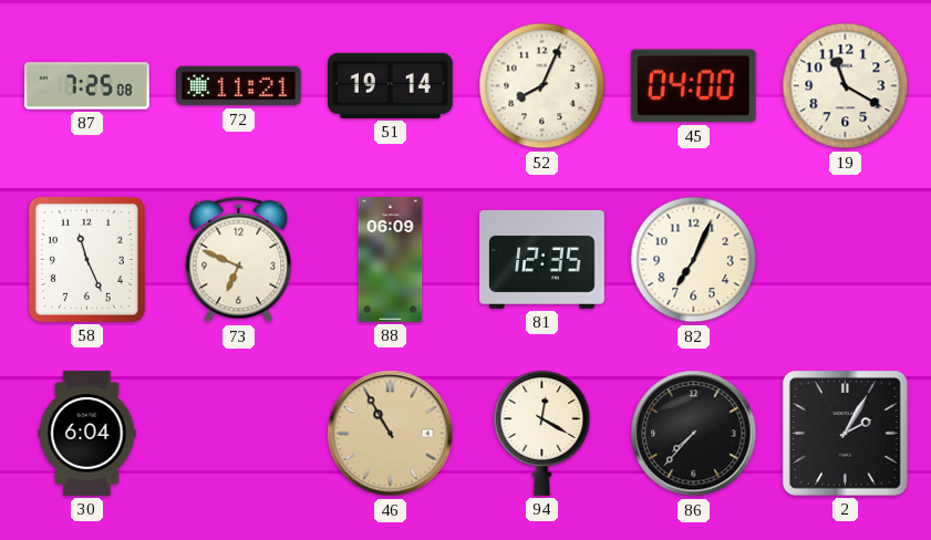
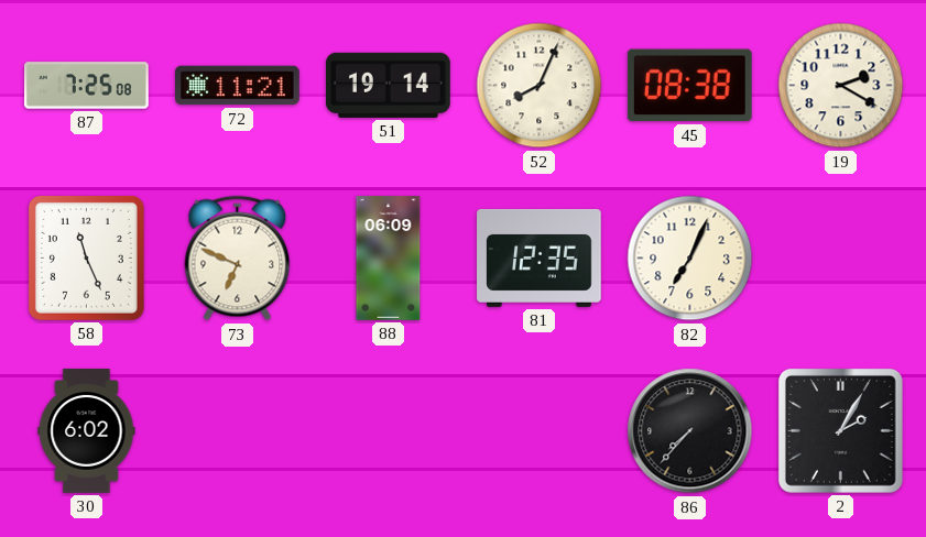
45: 04:00 -> 08:38 (689, 86)
19: 11:20 -> 2:20 (841, 86)
30: 6:04 -> 6:02 (87, 431)
46: 10:55 -> none (391, 434)
94: 12:20 -> none (542, 433)
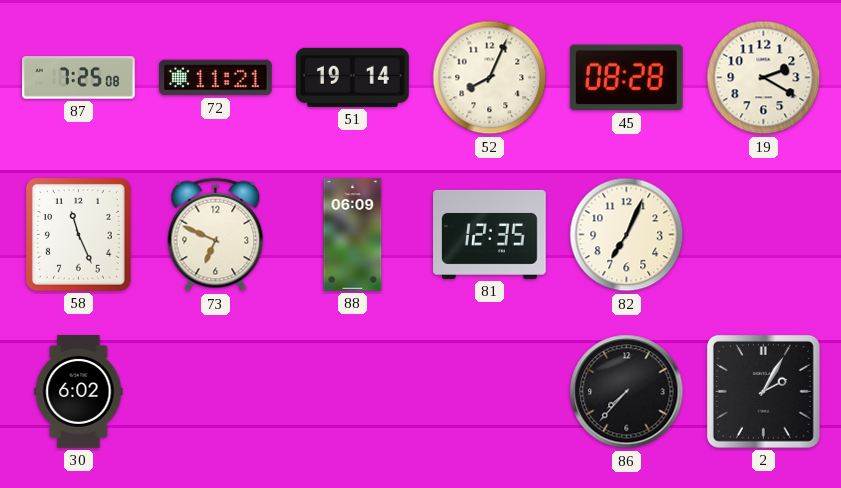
45: 08:38 -> 08:28 (626, 78)
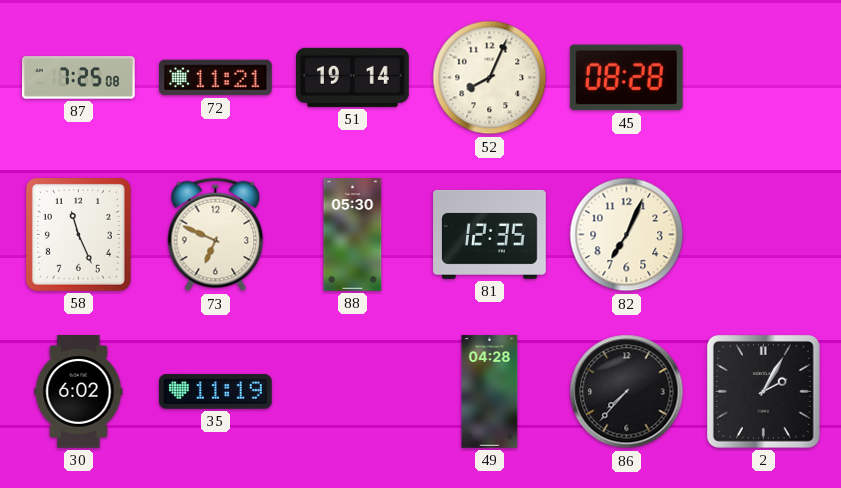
19: 2:20 -> none (764, 78)
88: 06:09 -> 05:30 (353, 235)
35: none -> 11:19 (216, 392)
49: none -> 04:28 (490, 392)
